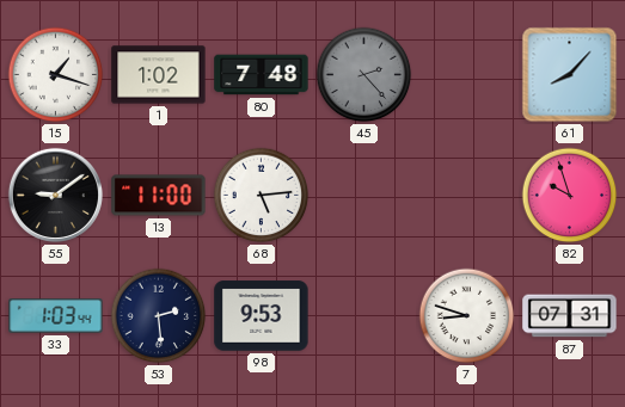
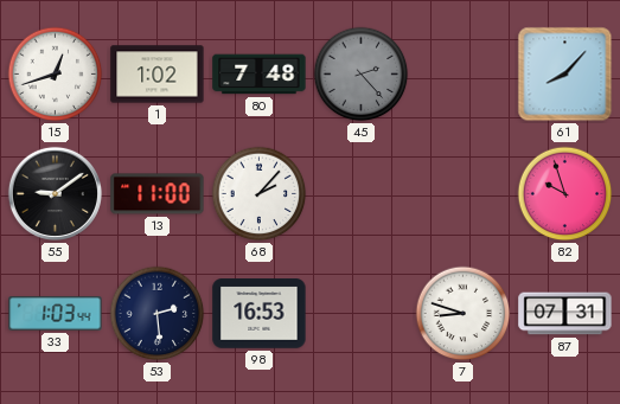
15: 1:18 -> 12:42 (56, 75)
68: 5:14 -> 2:07 (260, 194)
98: 9:53 -> 16:53 (260, 314)
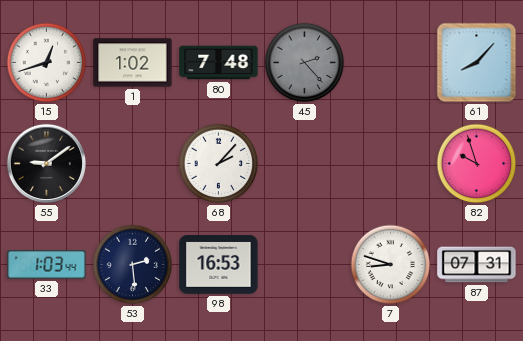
13: 11:00 -> none (158, 194)
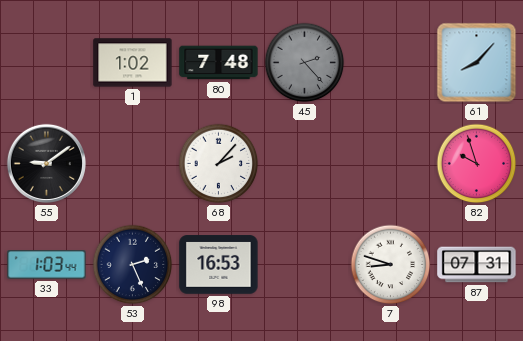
15: 12:42 -> none (47, 63)
53: 2:29 -> 2:26 (133, 265)
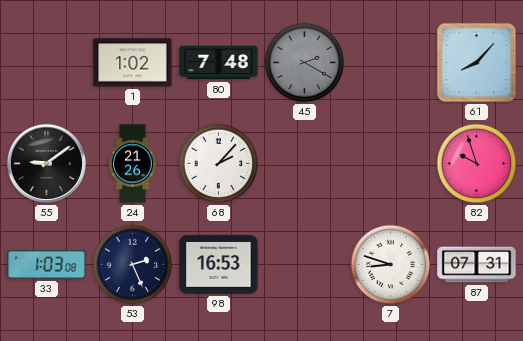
45: 2:23 -> 2:20 (305, 63)
24: none -> 21:26 (133, 164)
33: 1:03:44 -> 1:03:08 (47, 265)
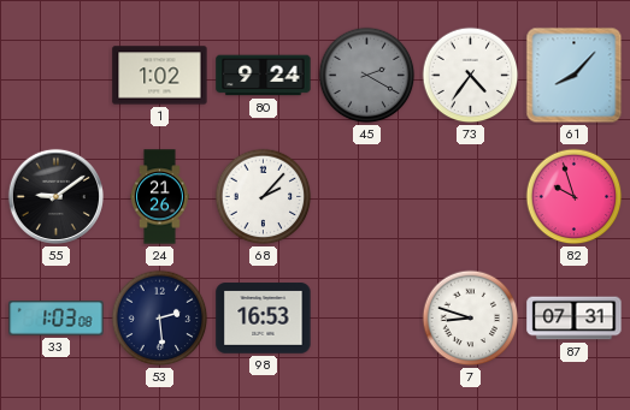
80: 7:48 -> 9:24 (264, 76)
73: none -> 4:36 (471, 76)
53: 2:26 -> 2:29 (160, 319)
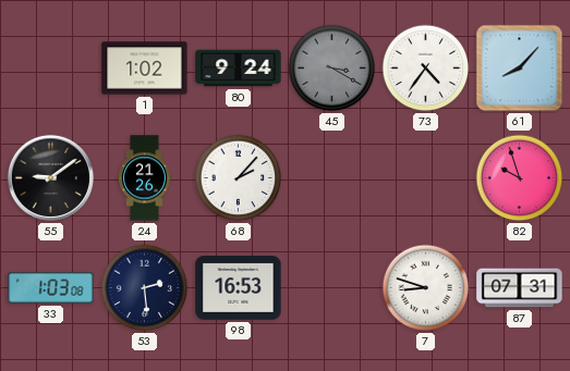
45: 2:20 -> 3:20 (332, 69)
